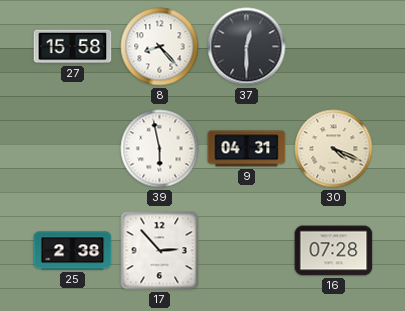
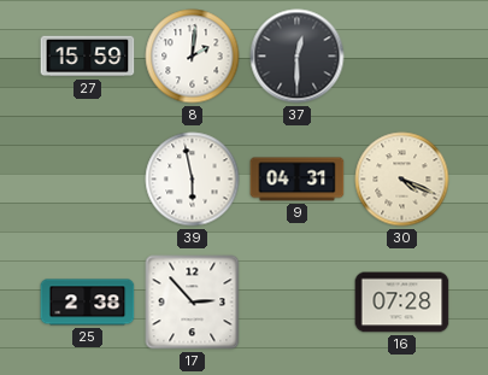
27: 15:58 -> 15:59 (88, 57)
8: 8:23 -> 2:01 (193, 57)
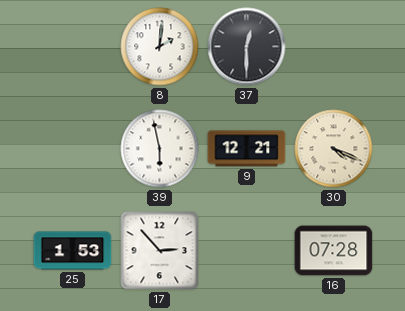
27: 15:59 -> none (88, 57)
9: 04:31 -> 12:21 (247, 149)
25: 2:38 -> 1:53 (73, 251)
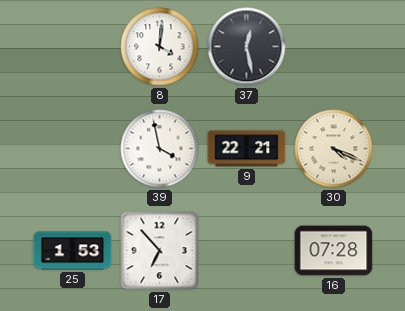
8: 2:01 -> 4:01 (160, 47)
37: 12:30 -> 12:28 (247, 47)
39: 5:58 -> 3:58 (160, 149)
9: 12:21 -> 22:21 (247, 149)
17: 2:53 -> 6:53 (160, 251)
